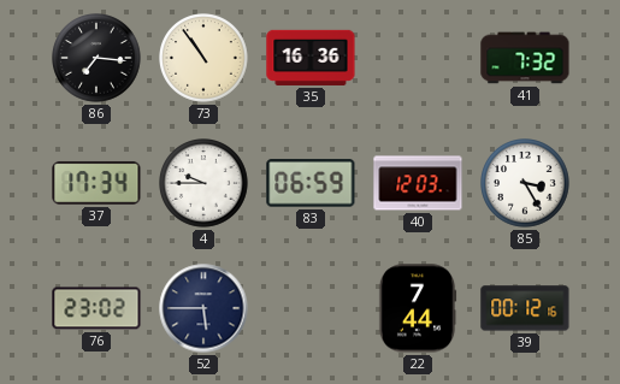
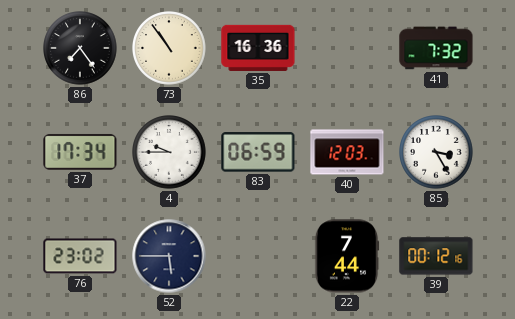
86: 7:16 -> 7:24 (80, 48)
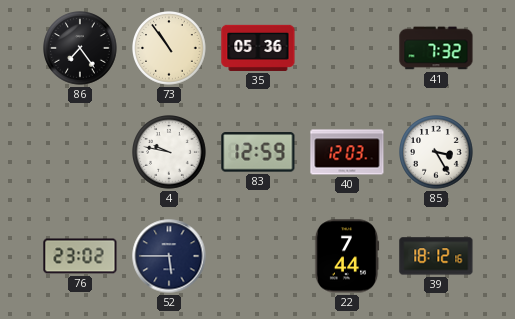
35: 16:36 -> 05:36 (258, 48)
37: 17:34 -> none (80, 152)
4: 9:45 -> 9:47 (169, 152)
83: 06:59 -> 12:59 (258, 152)
39: 00:12 -> 18:12 (436, 256)
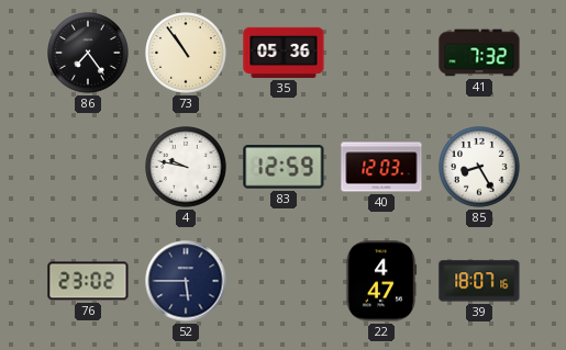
85: 3:25 -> 8:25 (479, 167)
22: 7:44 -> 4:47 (381, 281)
39: 18:12 -> 18:07 (479, 281)
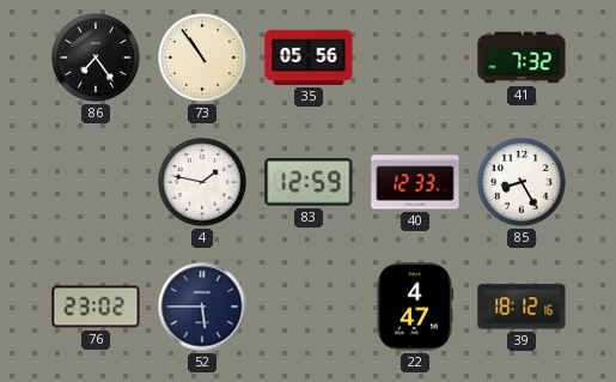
35: 05:36 -> 05:56 (309, 57)
4: 9:47 -> 1:47 (202, 182)
40: 12:03 -> 12:33 (415, 182)
39: 18:07 -> 18:12 (522, 307)
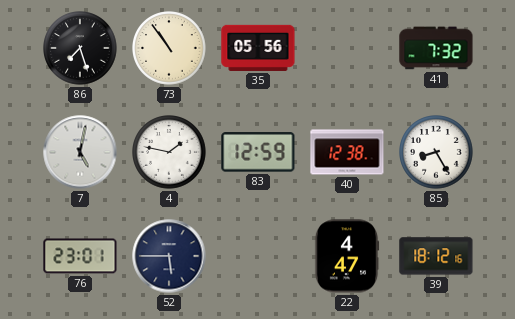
86: 7:24 -> 7:27 (80, 48)
7: none -> 5:02 (80, 152)
40: 12:33 -> 12:38 (347, 152)
76: 23:02 -> 23:01 (80, 256)
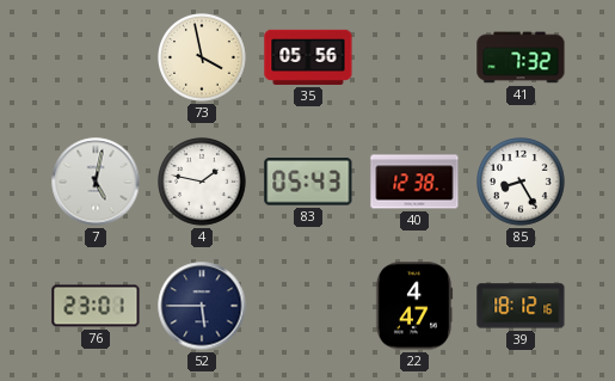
86: 7:27 -> none (80, 48)
73: 10:54 -> 3:58 (202, 57)
83: 12:59 -> 05:43 (308, 182)
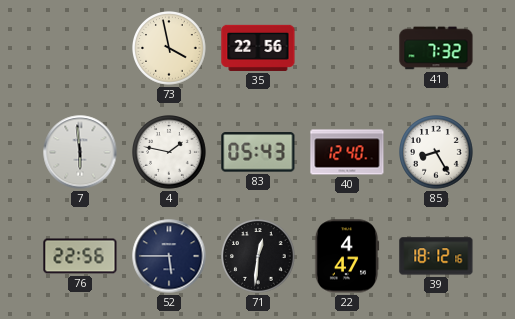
35: 05:56 -> 22:56 (258, 48)
7: 5:02 -> 5:59 (80, 152)
40: 12:38 -> 12:40 (347, 152)
76: 23:01 -> 22:56 (80, 256)
71: none -> 12:31 (258, 256)
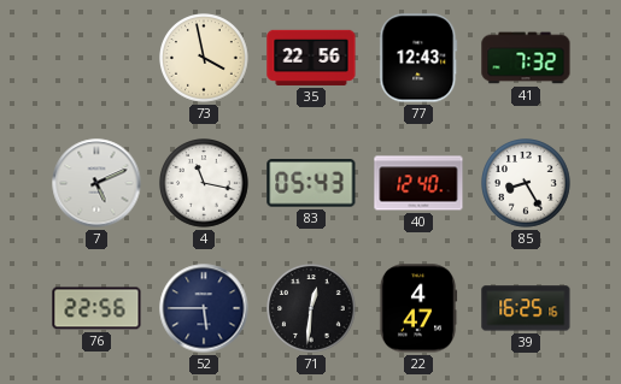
77: none -> 12:43 (418, 58)
7: 5:59 -> 5:11 (96, 183)
4: 1:47 -> 11:17 (204, 183)
39: 18:12 -> 16:25 (526, 308)
